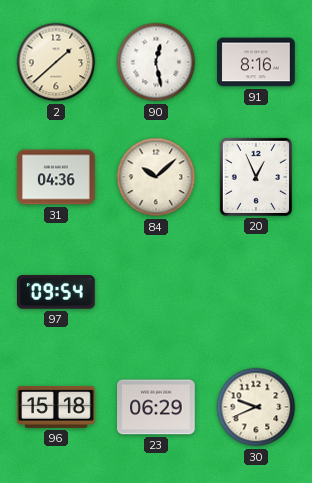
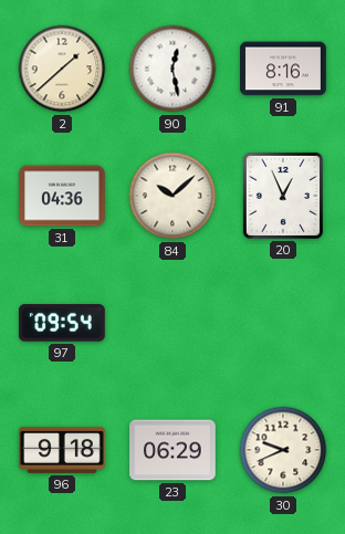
96: 15:18 -> 9:18 (62, 450)
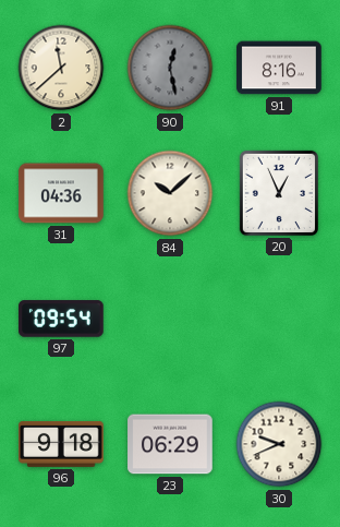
2: 1:38 -> 11:38 (61, 68)
90 dial: white -> grey (170, 68)
